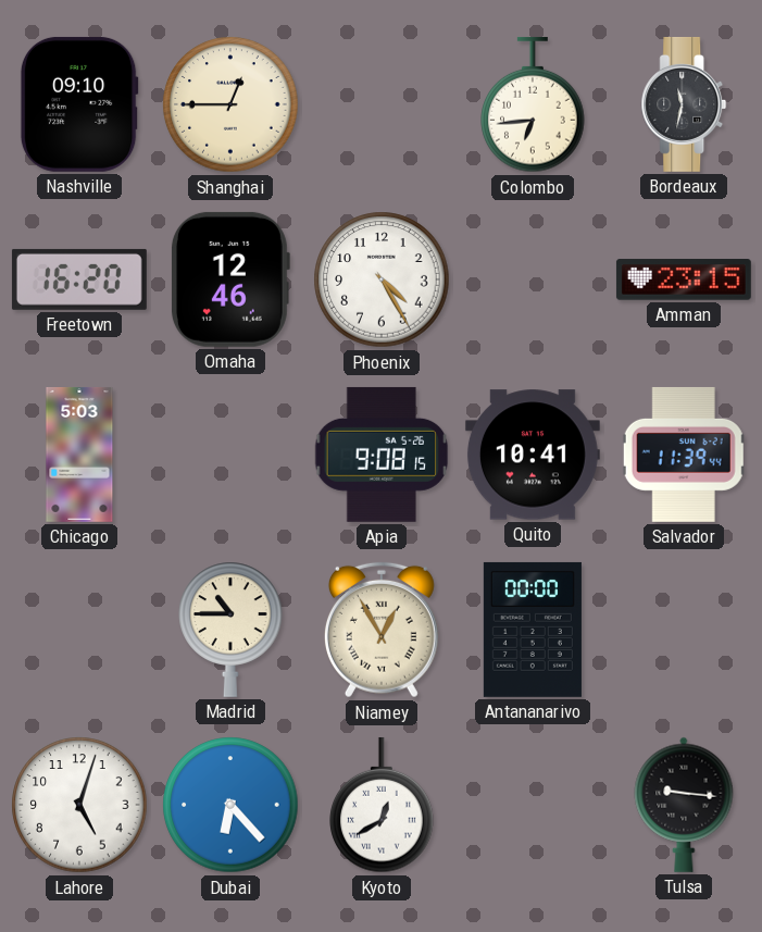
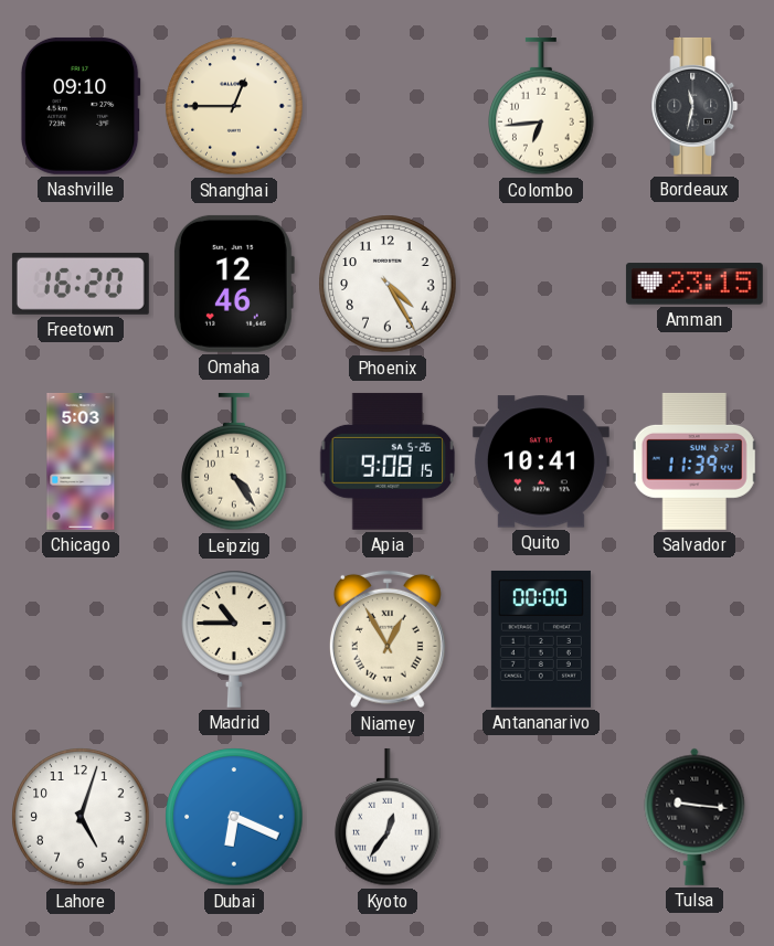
Leipzig: none -> 4:24 (234, 461)
Dubai: 6:23 -> 6:19 (234, 817)
Kyoto: 12:40 -> 12:36 (388, 817)
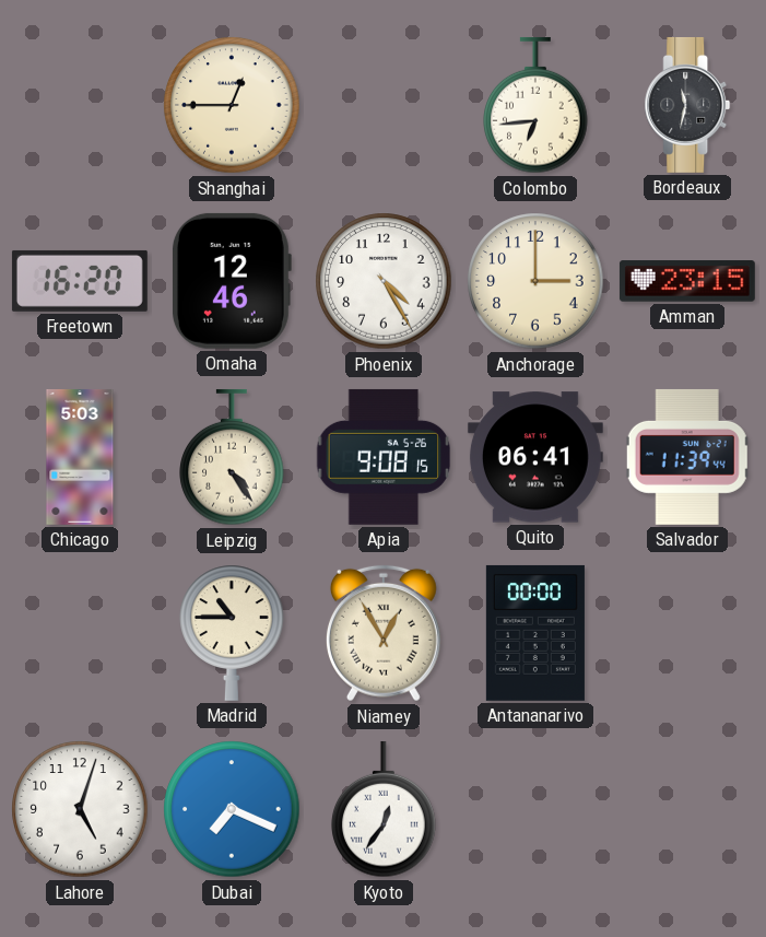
Nashville: 09:10 -> none (81, 106)
Anchorage: none -> 3:00 (535, 281)
Quito: 10:41 -> 06:41 (535, 457)
Dubai: 6:19 -> 7:19 (232, 809)
Tulsa: 9:16 -> none (695, 817)
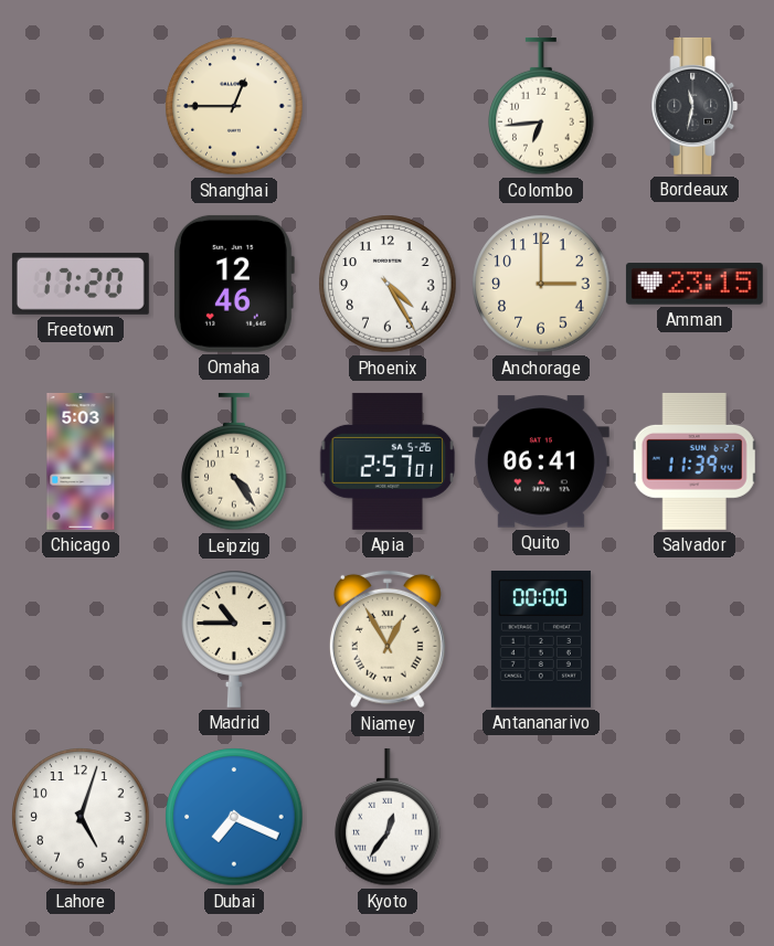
Freetown: 16:20 -> 17:20 (81, 284)
Apia: 9:08 -> 2:57 (388, 461)
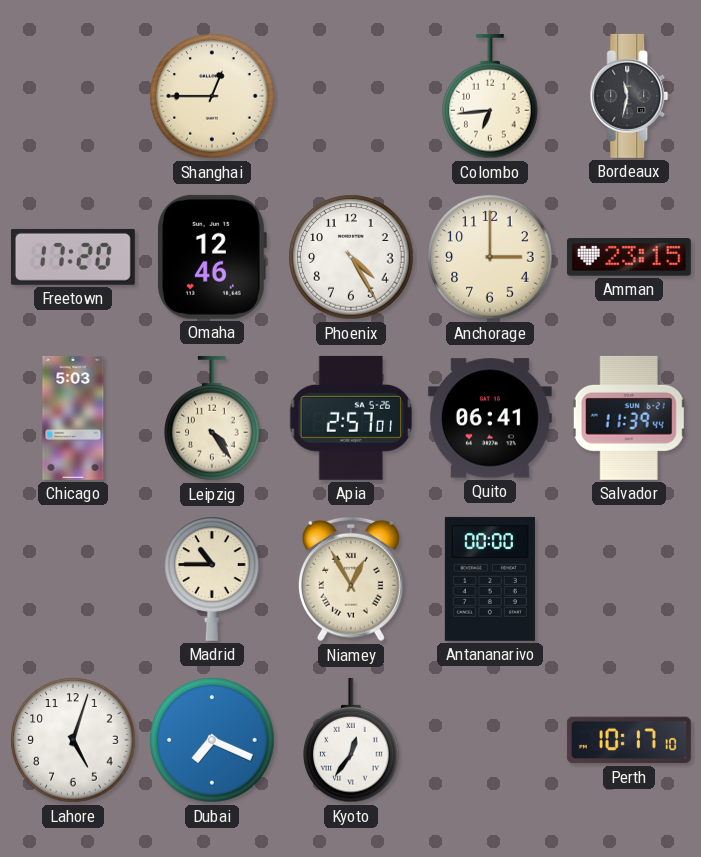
Perth: none -> 10:17 (629, 740)
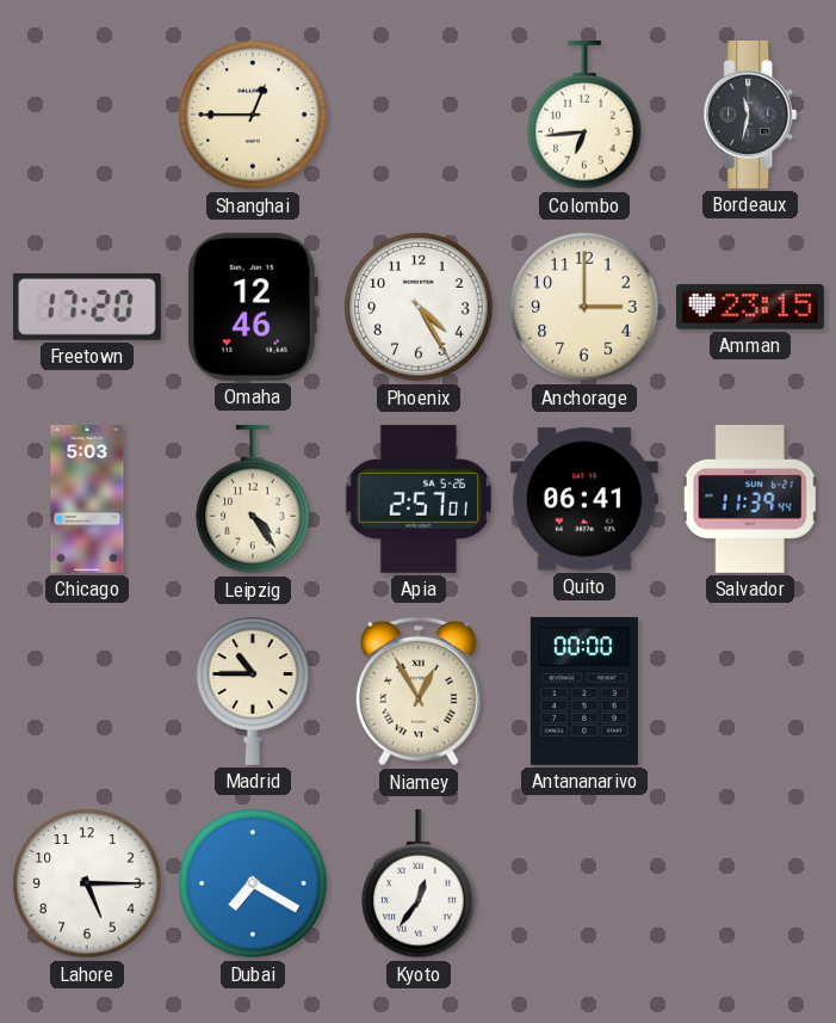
Lahore: 5:03 -> 5:15 (87, 883)
Dubai: 7:19 -> 7:20 (253, 883)
Perth: 10:17 -> none (629, 740)
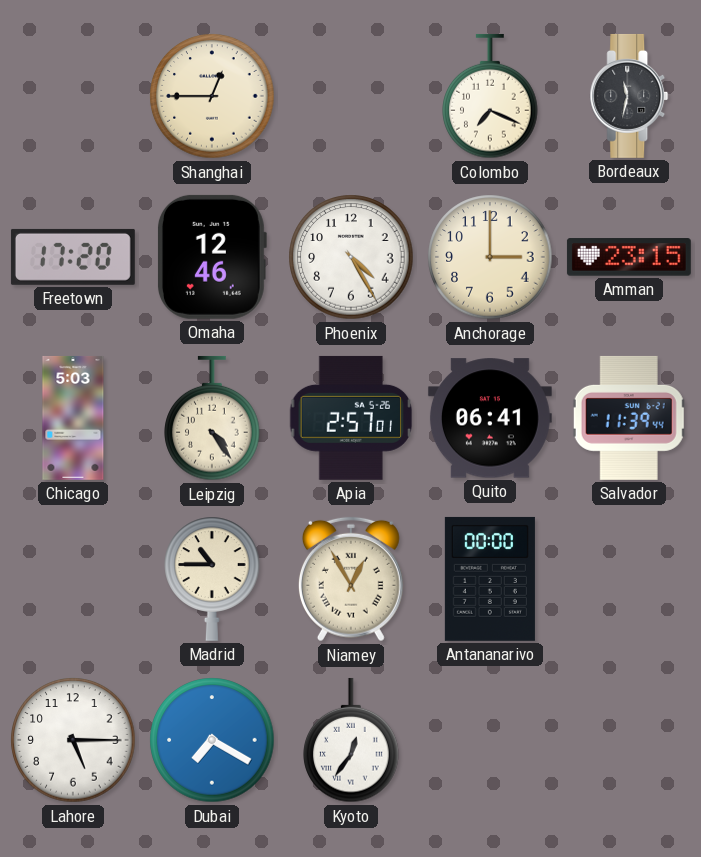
Colombo: 6:44 -> 7:19 (490, 96)
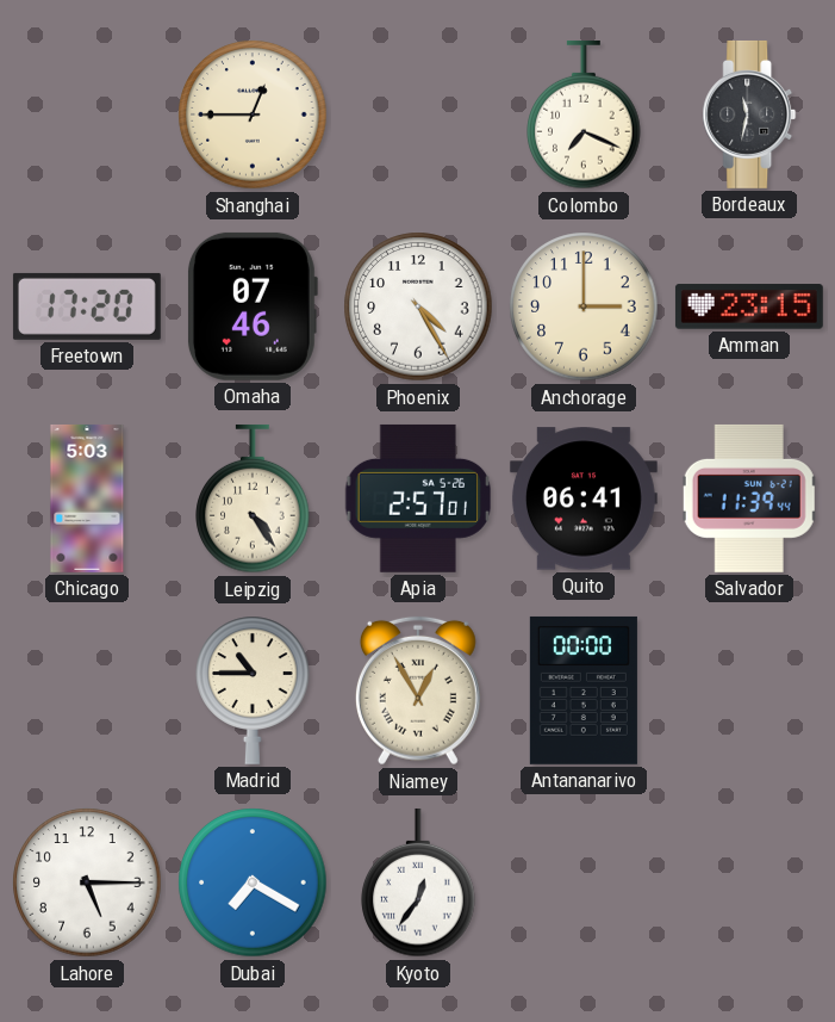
Omaha: 12:46 -> 07:46 (251, 306)
